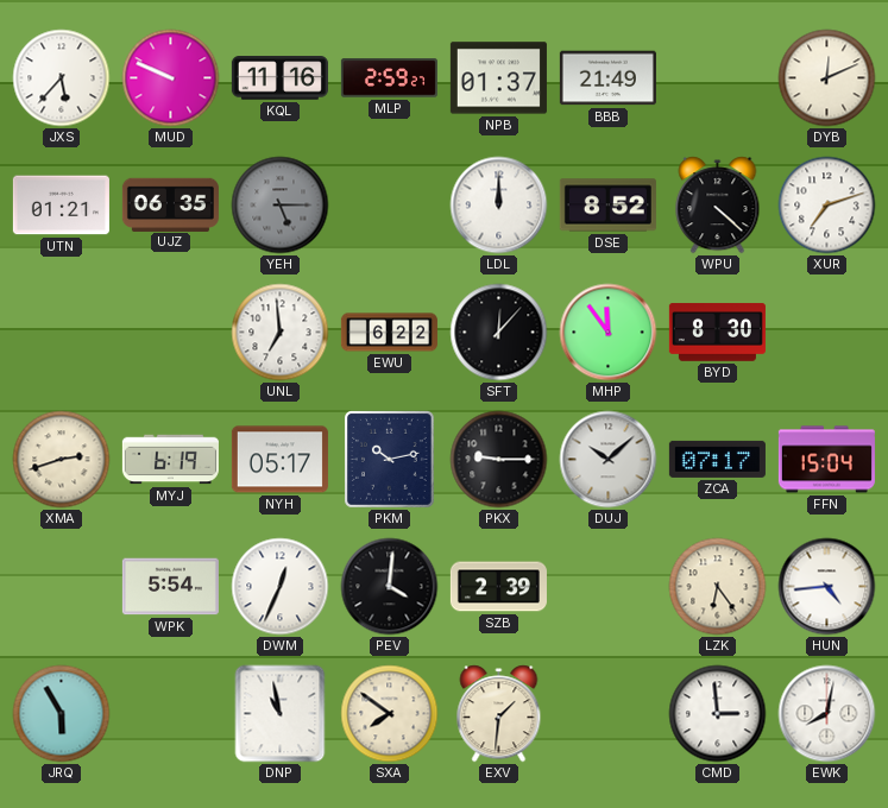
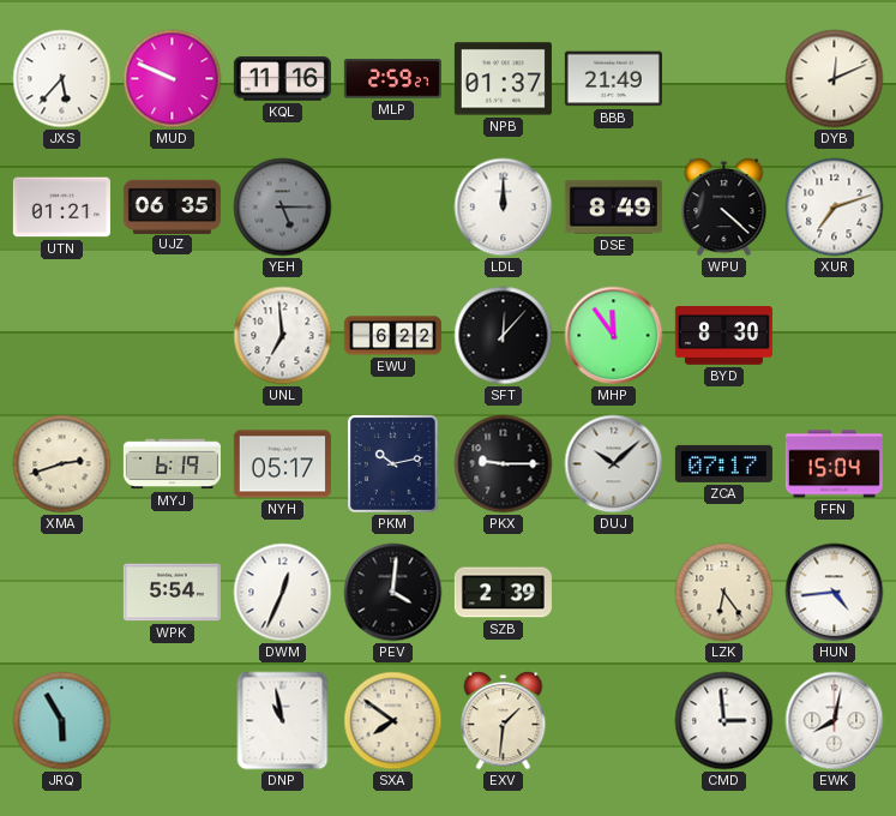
DSE: 8:52 -> 8:49 (613, 208)
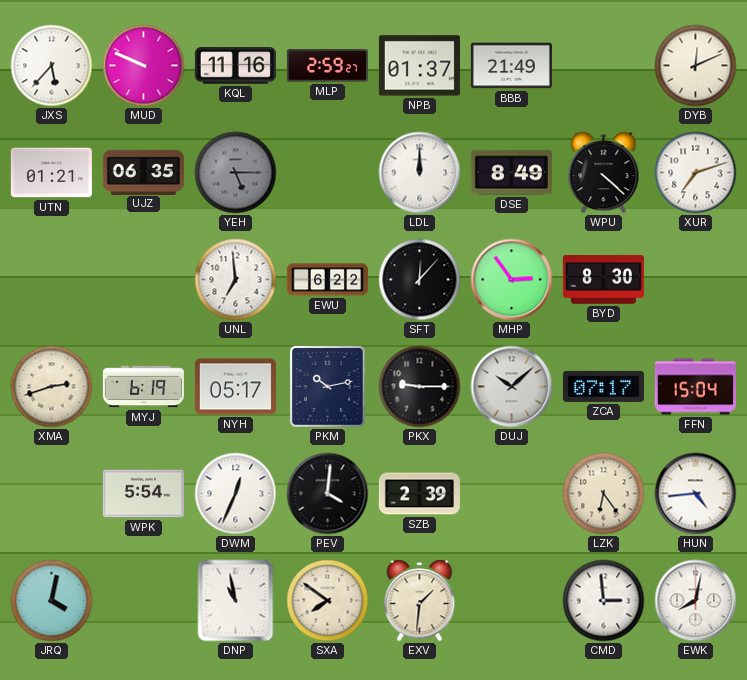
MHP: 11:54 -> 2:54 (512, 280)
JRQ: 5:55 -> 4:02 (52, 601)
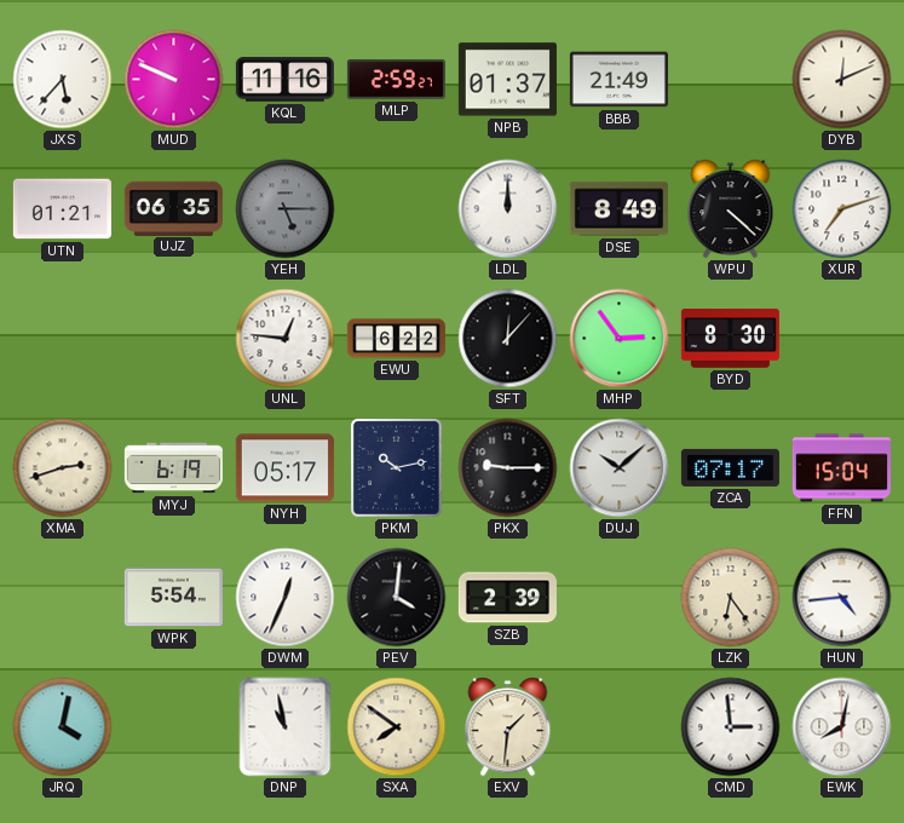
UNL: 6:59 -> 12:46 (286, 339)
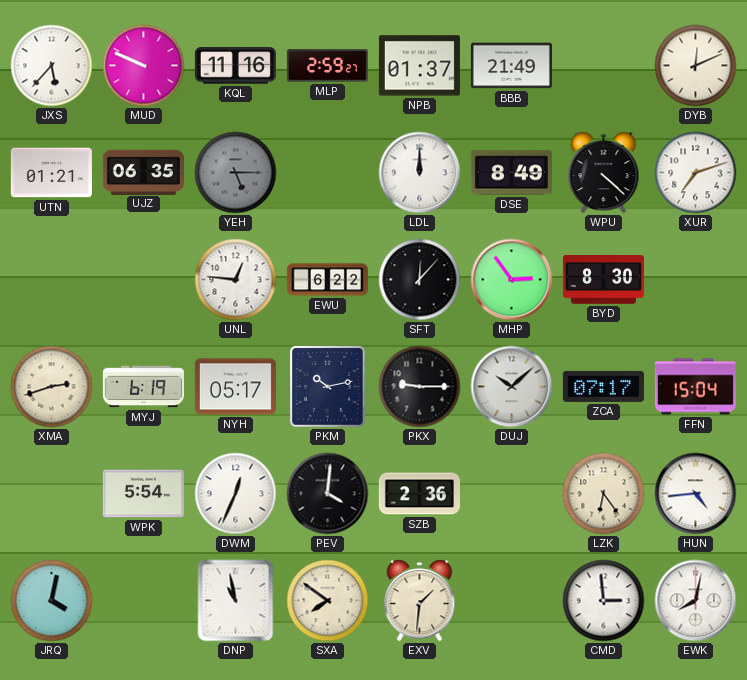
SZB: 2:39 -> 2:36 (419, 494)
